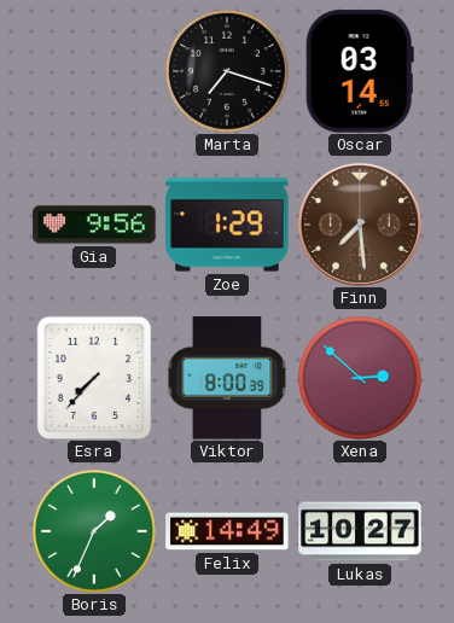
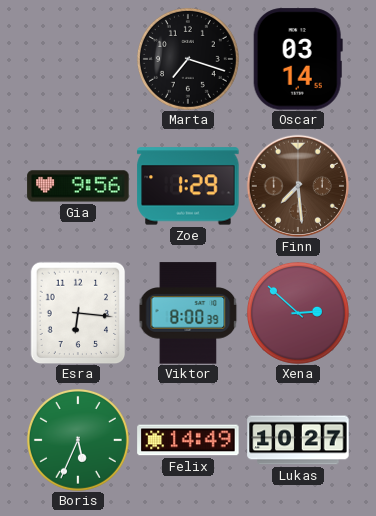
Esra: 7:37 -> 6:16 (78, 313)
Boris: 1:34 -> 5:34 (78, 440)
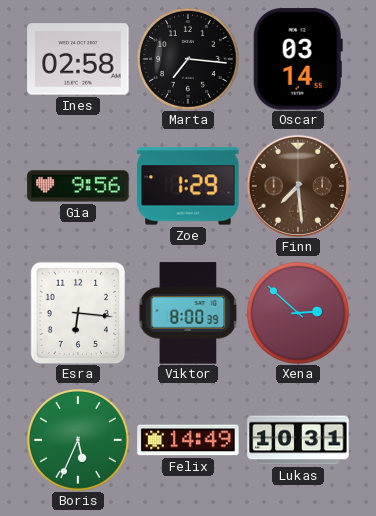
Ines: none -> 02:58 (78, 59)
Marta: 7:18 -> 7:16 (188, 59)
Lukas: 10:27 -> 10:31 (298, 440)
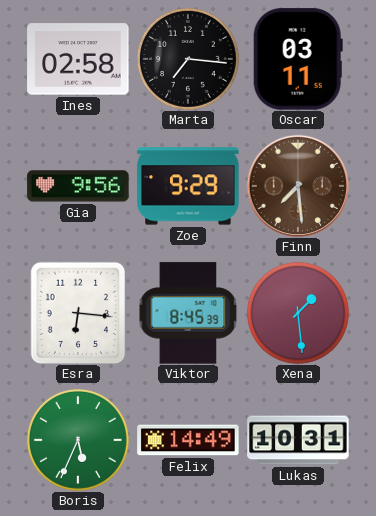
Oscar: 03:14 -> 03:11 (298, 59)
Zoe: 1:29 -> 9:29 (188, 186)
Viktor: 8:00 -> 8:45 (188, 313)
Xena: 2:52 -> 1:29 (298, 313)
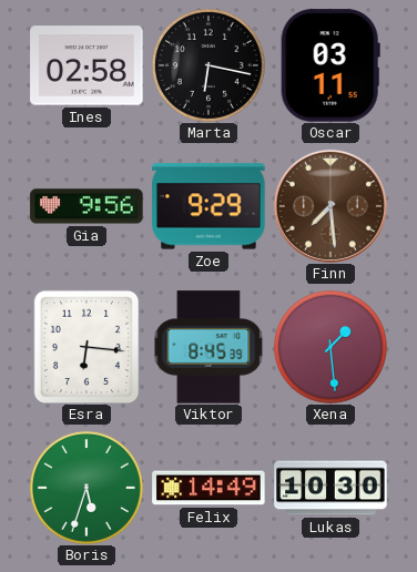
Marta: 7:16 -> 6:17 (208, 65)
Boris: 5:34 -> 5:33 (87, 488)
Lukas: 10:31 -> 10:30 (330, 488)
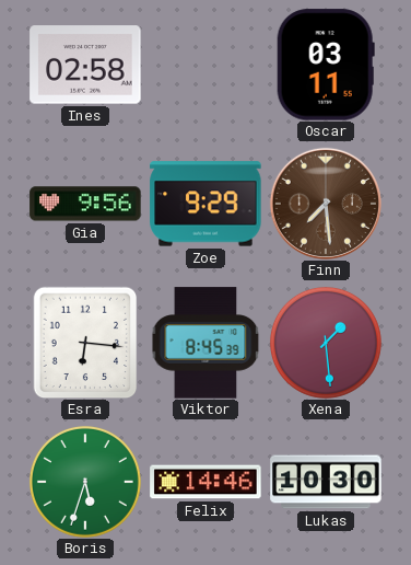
Marta: 6:17 -> none (208, 65)
Felix: 14:49 -> 14:46 (205, 482)
